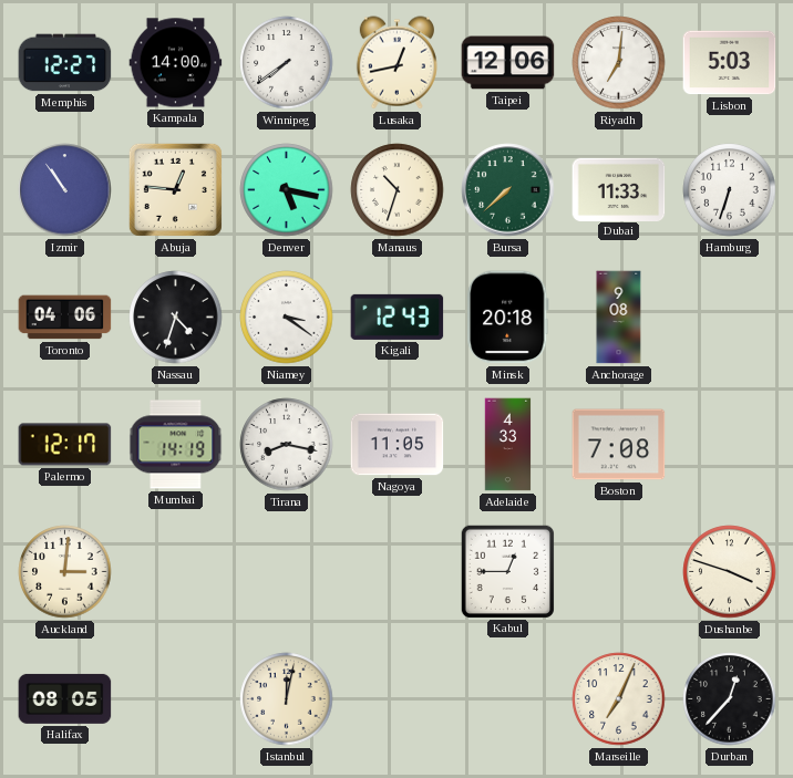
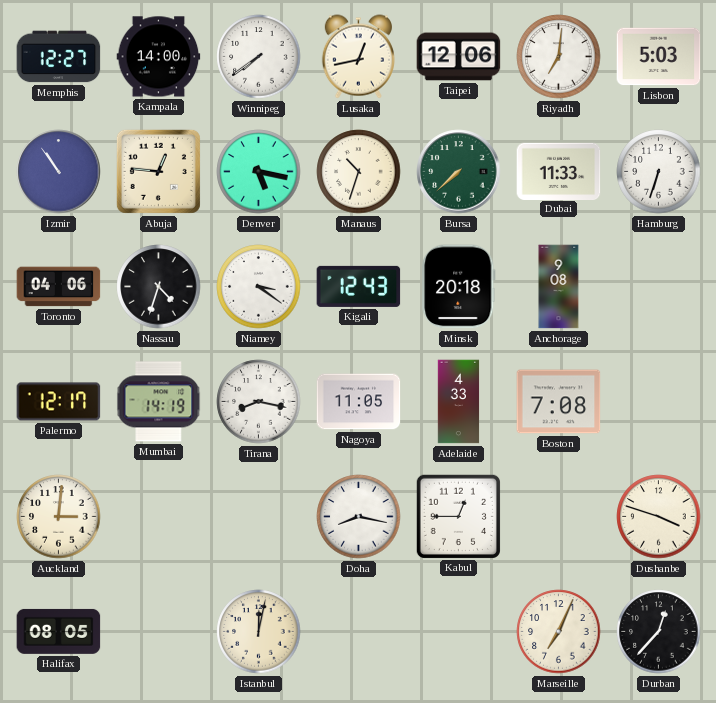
Doha: none -> 8:17 (359, 517)
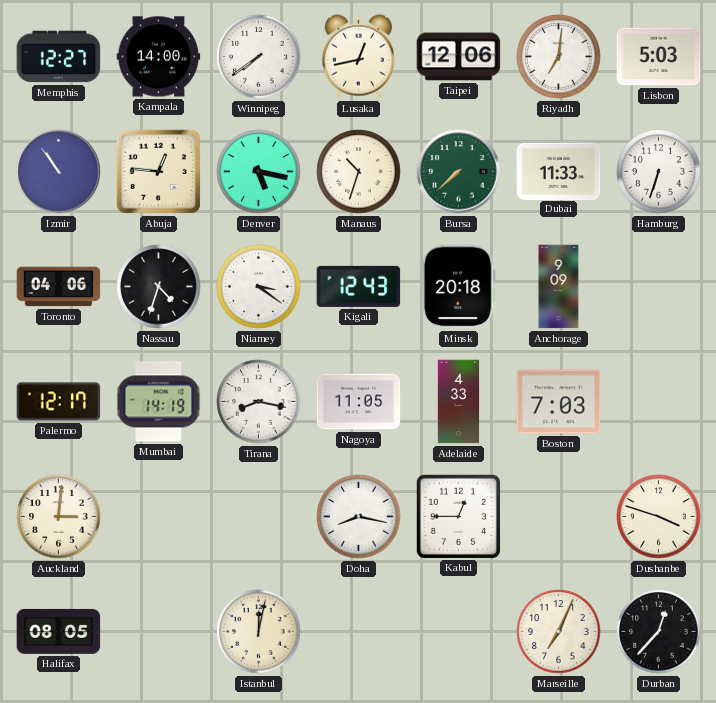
Anchorage: 9:08 -> 9:09 (559, 287)
Boston: 7:08 -> 7:03 (559, 402)
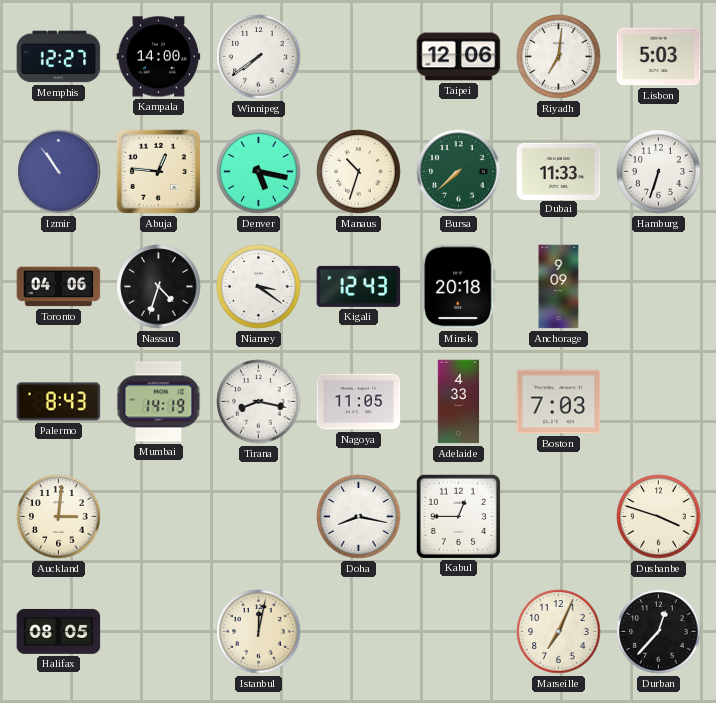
Lusaka: 12:43 -> none (358, 57)
Palermo: 12:17 -> 8:43 (59, 402)
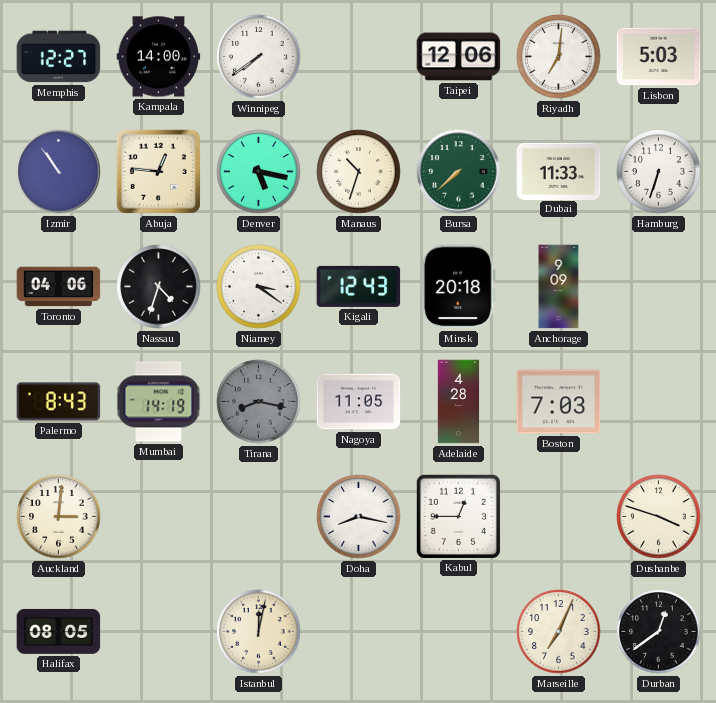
Tirana dial: white -> grey (259, 402)
Adelaide: 4:33 -> 4:28 (459, 402)
Durban: 12:37 -> 12:39 (659, 632)
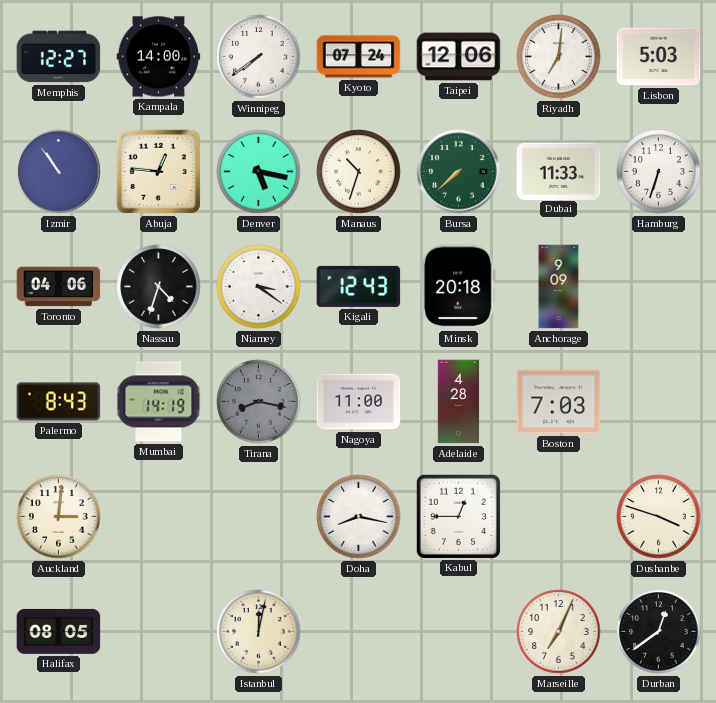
Kyoto: none -> 07:24 (359, 57)
Nagoya: 11:05 -> 11:00 (359, 402)
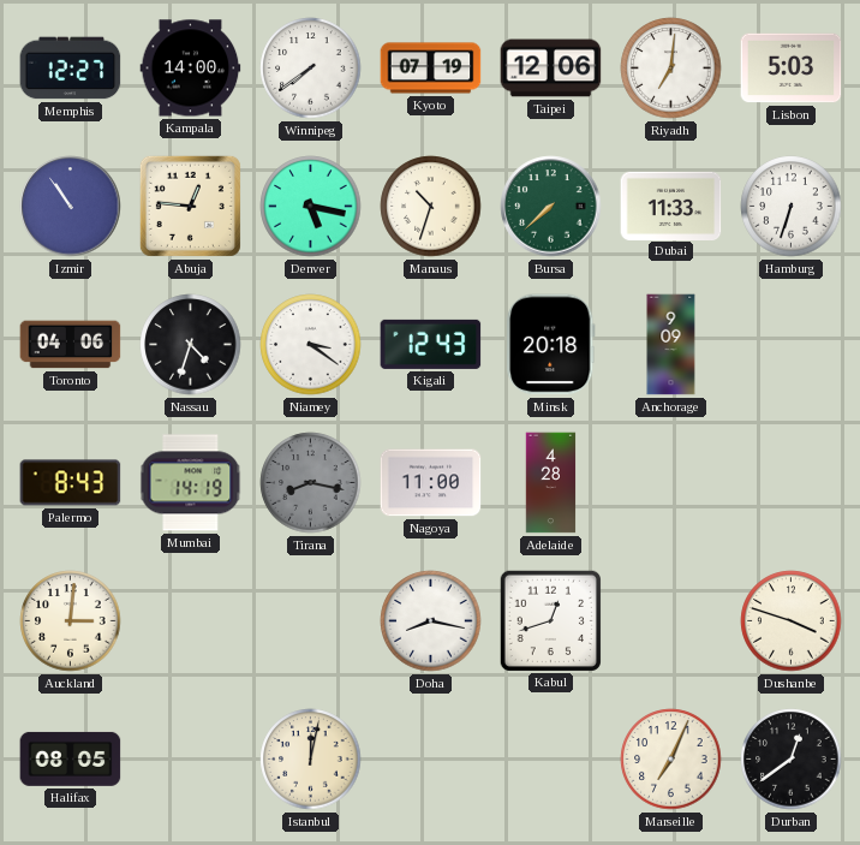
Kyoto: 07:24 -> 07:19 (431, 69)
Boston: 7:03 -> none (559, 402)
Kabul: 12:45 -> 12:42 (550, 620)
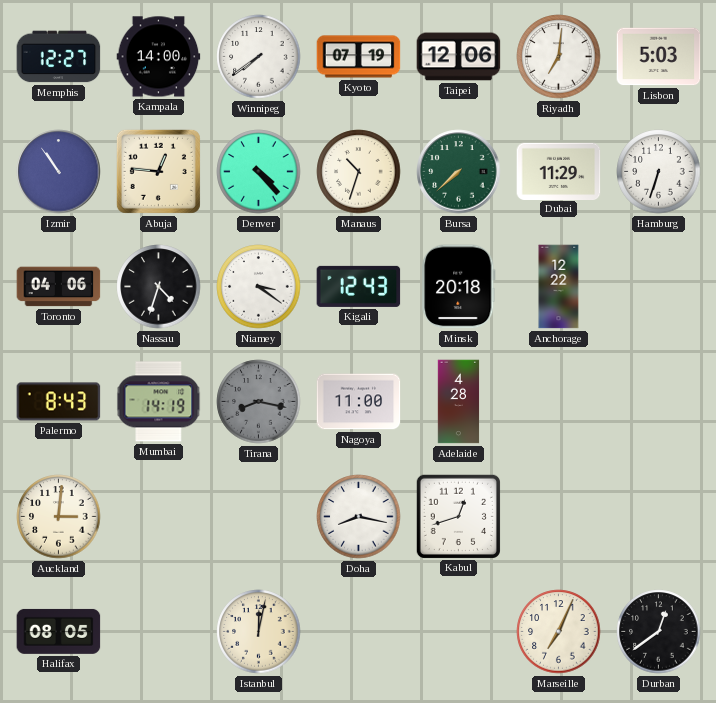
Denver: 5:17 -> 4:23 (259, 172)
Dubai: 11:33 -> 11:29 (559, 171)
Anchorage: 9:09 -> 12:22 (559, 287)
Dushanbe: 3:48 -> none (792, 621)
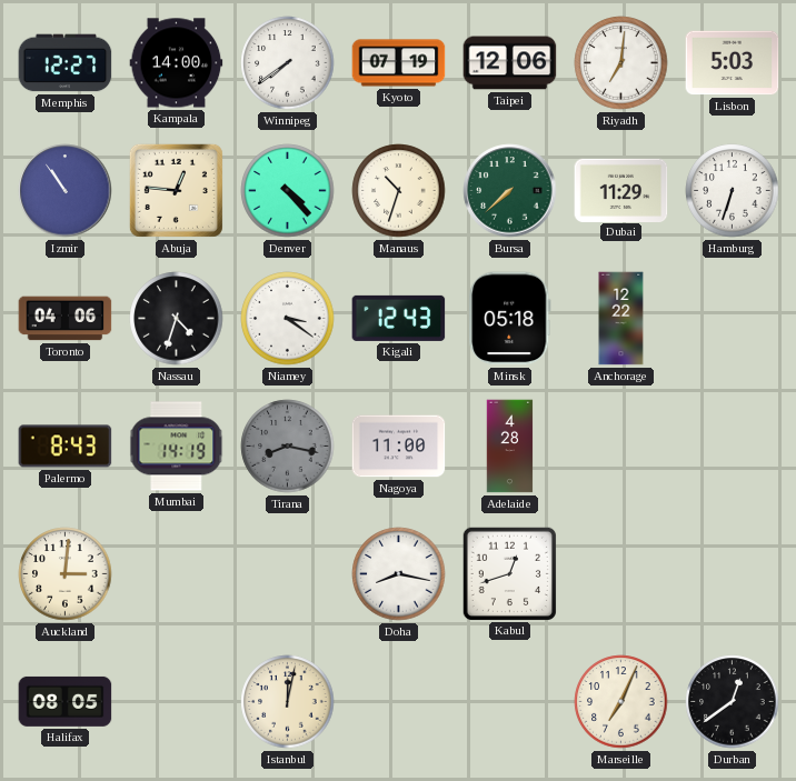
Minsk: 20:18 -> 05:18 (510, 319)
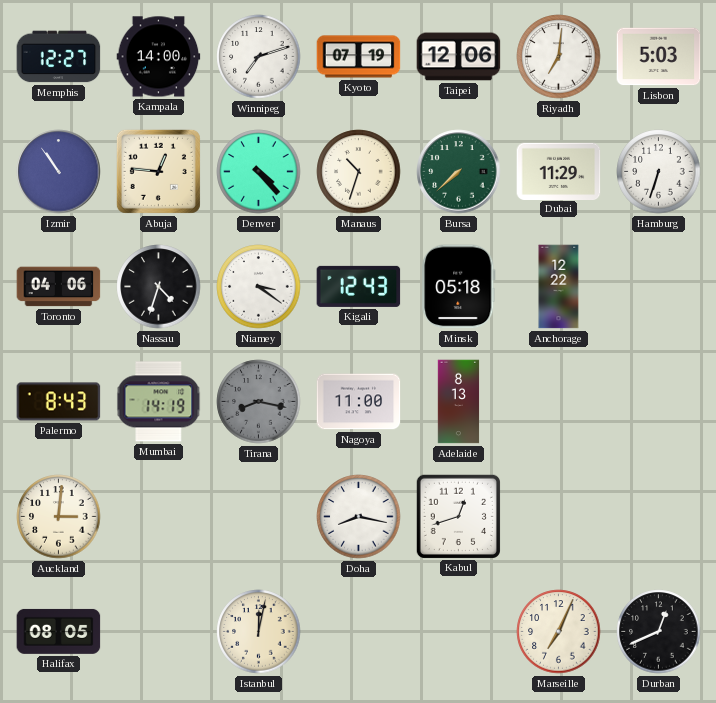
Winnipeg: 7:39 -> 7:12 (259, 57)
Adelaide: 4:28 -> 8:13 (459, 402)
Durban: 12:39 -> 12:41 (659, 632)
